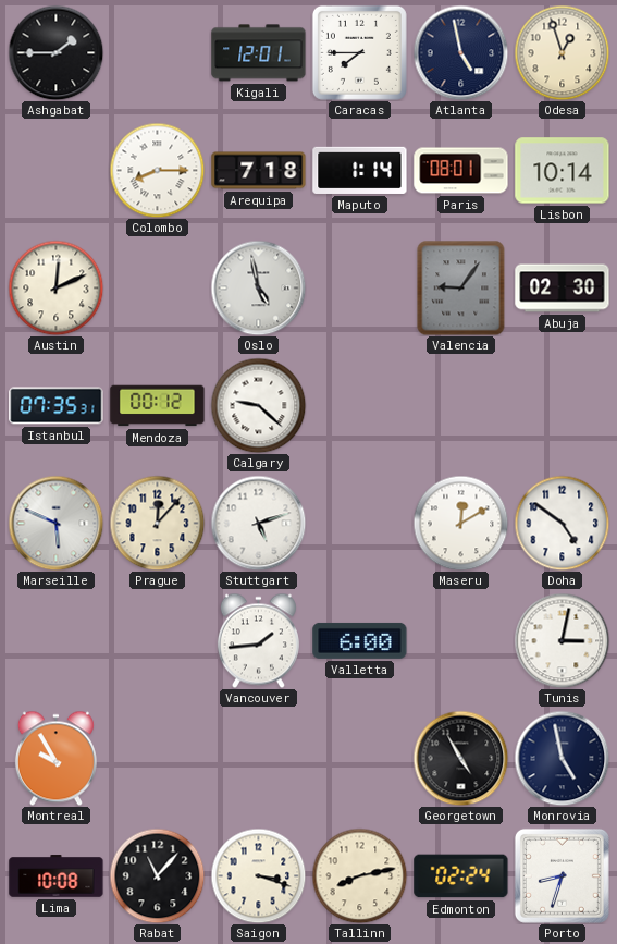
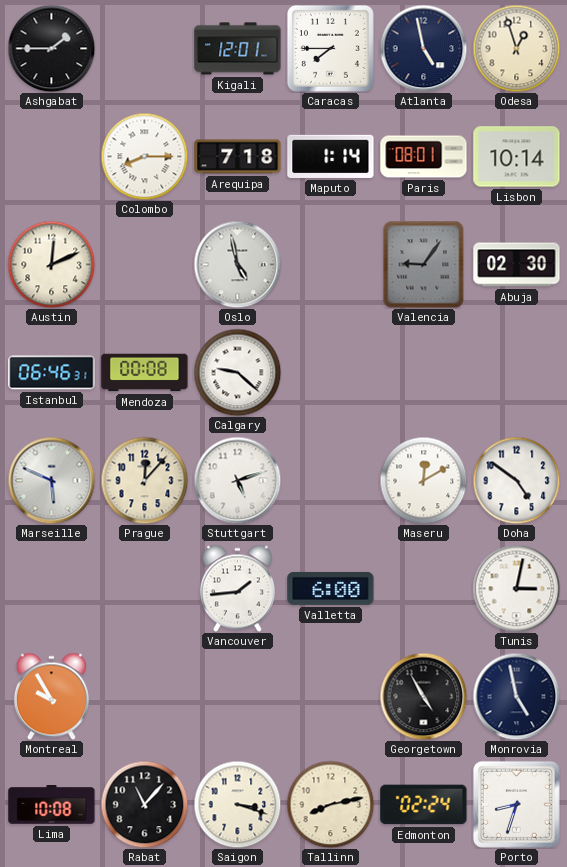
Istanbul: 07:35 -> 06:46 (52, 373)
Mendoza: 00:12 -> 00:08 (145, 373)
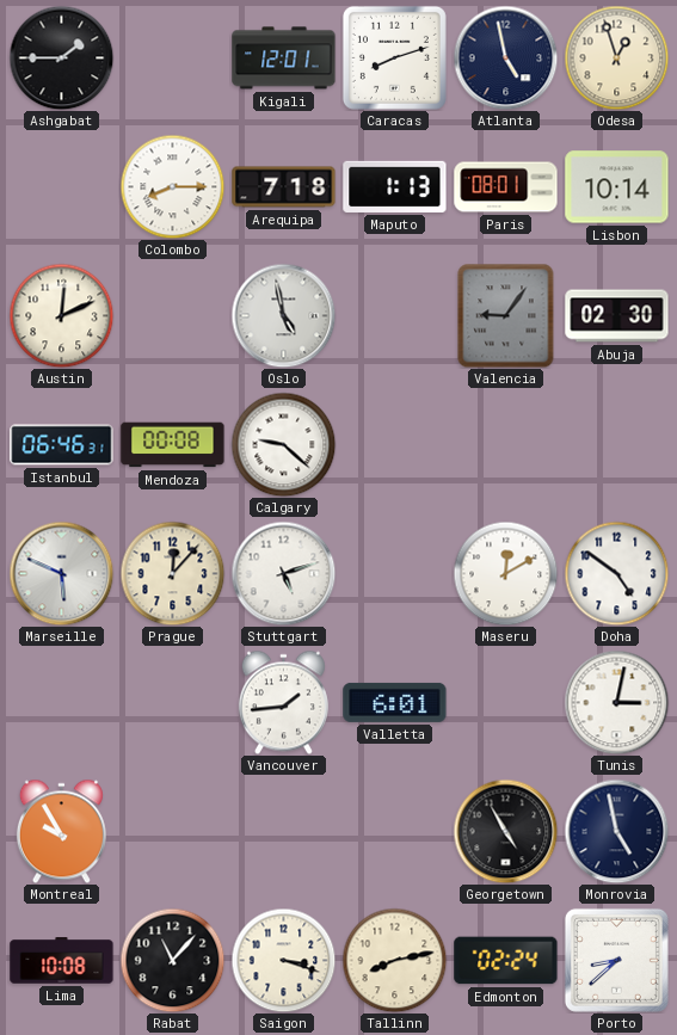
Caracas: 7:45 -> 8:12 (394, 57)
Maputo: 1:14 -> 1:13 (395, 186)
Valletta: 6:00 -> 6:01 (395, 702)
Porto: 8:33 -> 8:38 (616, 960)
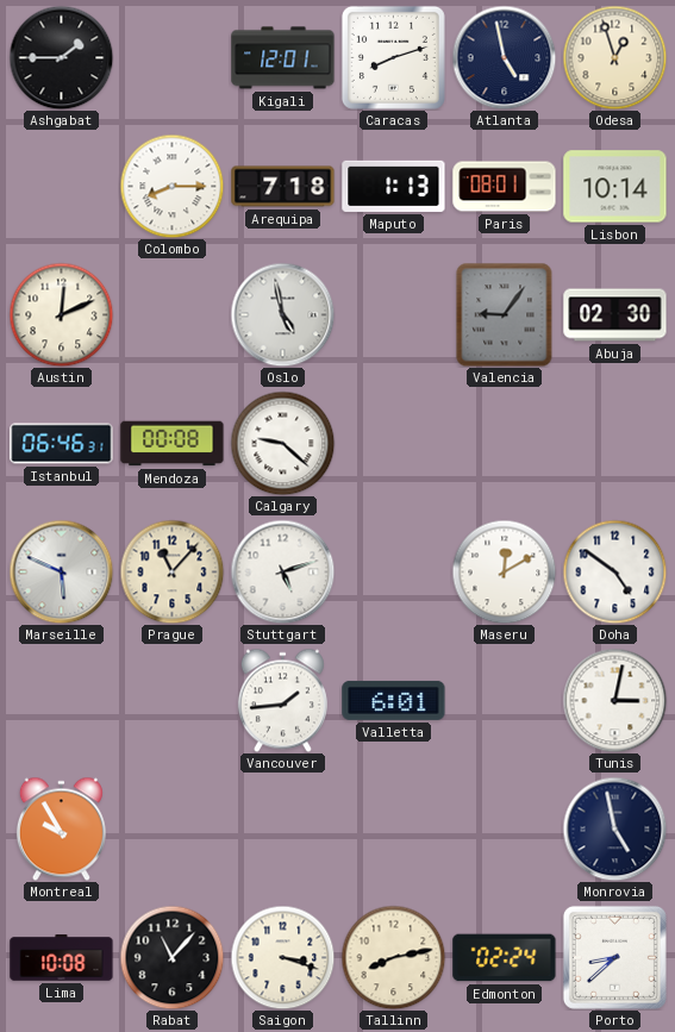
Prague: 12:07 -> 11:07 (171, 571)
Georgetown: 4:55 -> none (505, 831)
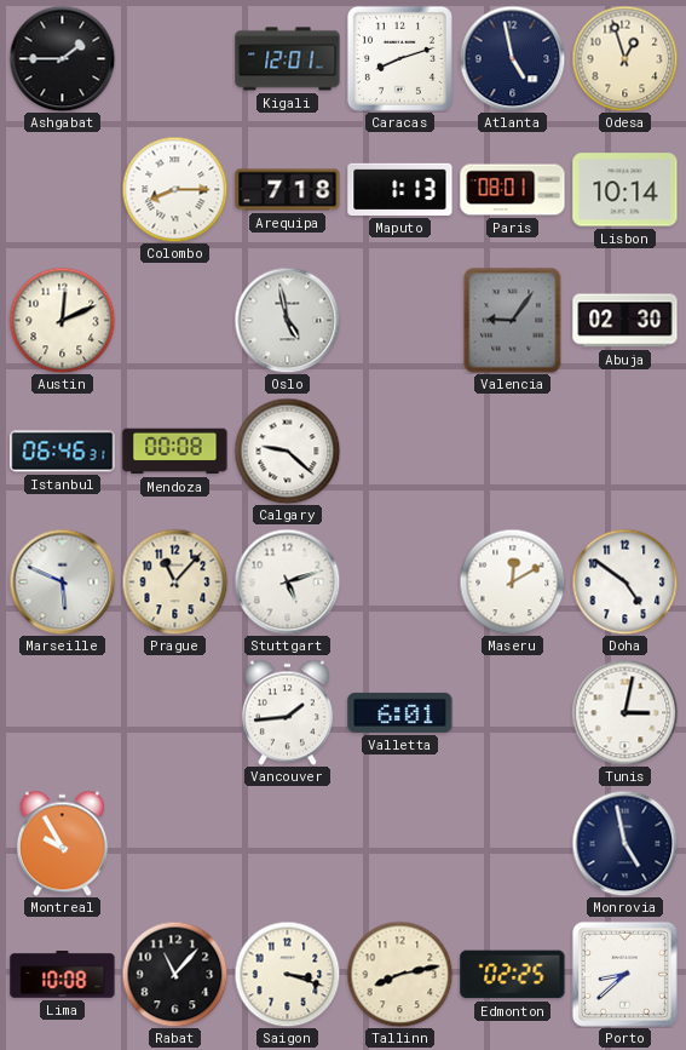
Edmonton: 02:24 -> 02:25 (513, 975)
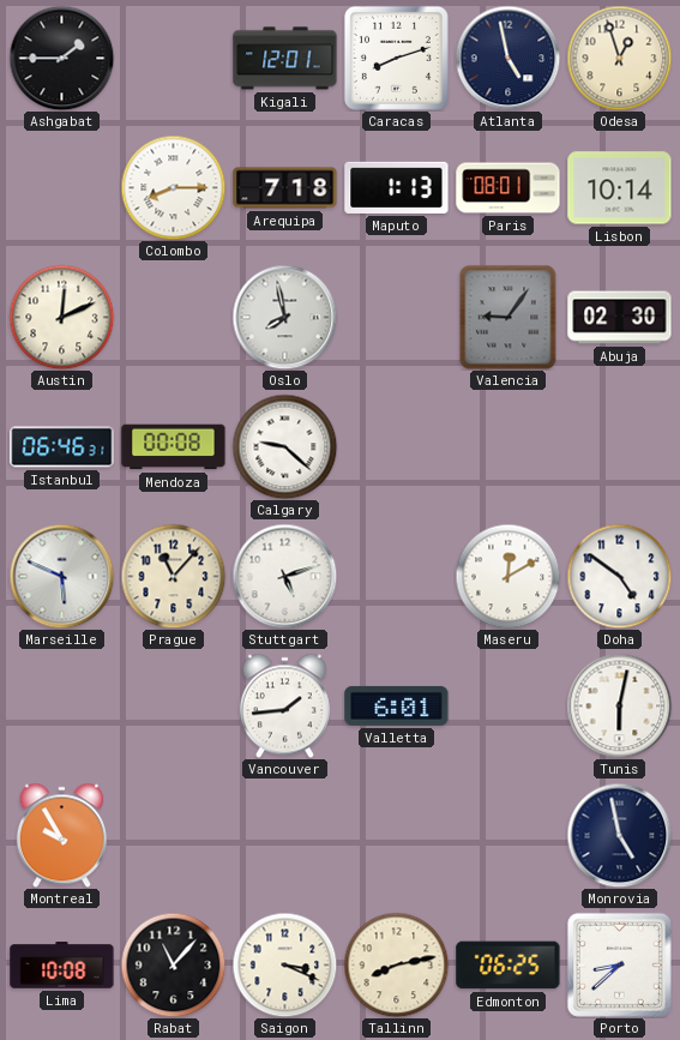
Oslo: 4:58 -> 7:58 (284, 317)
Tunis: 3:02 -> 6:02 (619, 705)
Saigon: 3:18 -> 3:19 (284, 964)
Edmonton: 02:25 -> 06:25 (509, 966)
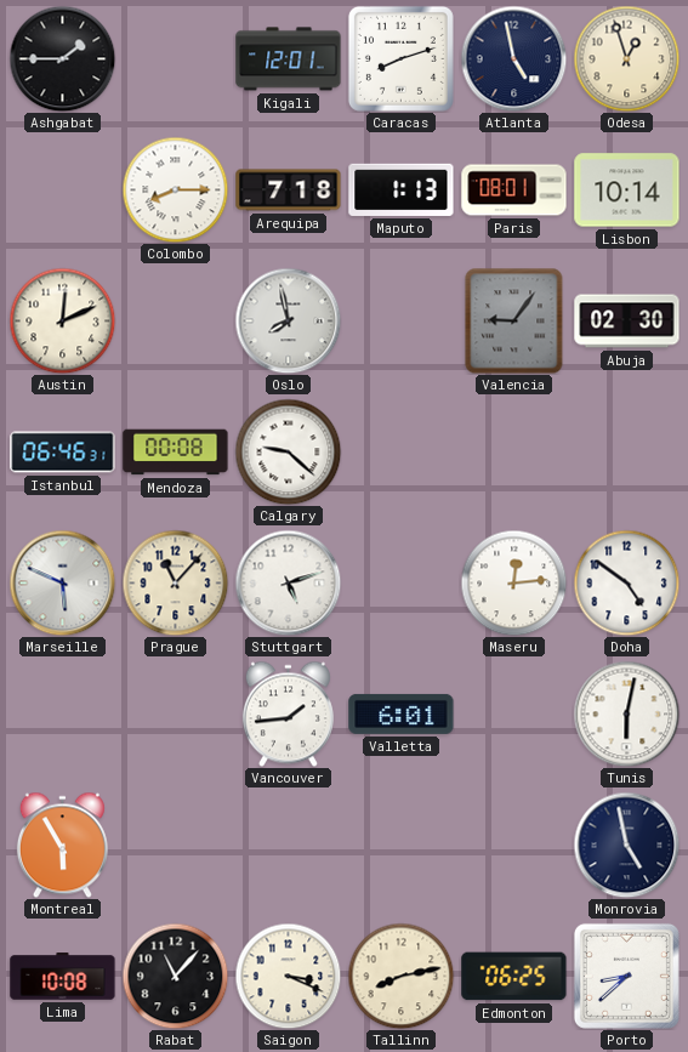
Maseru: 12:10 -> 12:14 (513, 582)
Montreal: 9:55 -> 5:55 (62, 845)
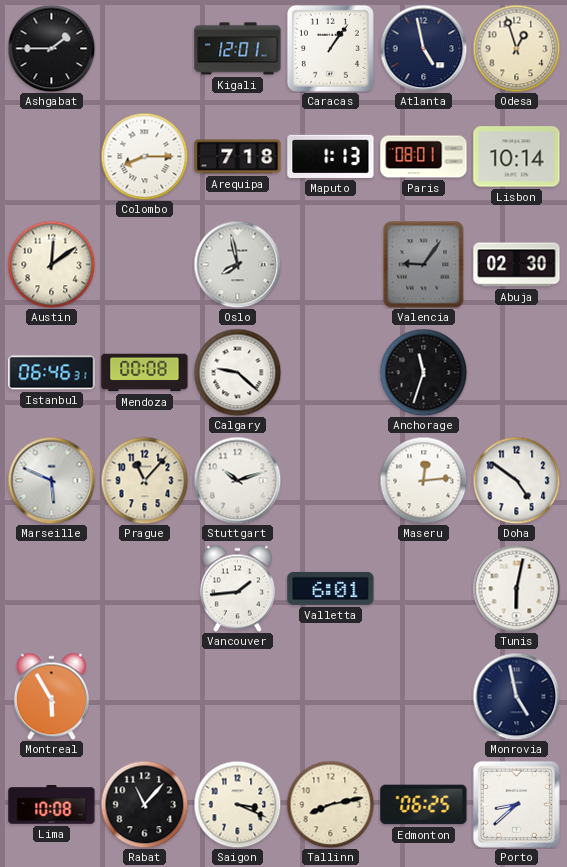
Caracas: 8:12 -> 1:06 (330, 48)
Austin: 12:11 -> 12:09 (51, 264)
Anchorage: none -> 11:33 (423, 372)
Stuttgart: 5:12 -> 10:12 (237, 480)
